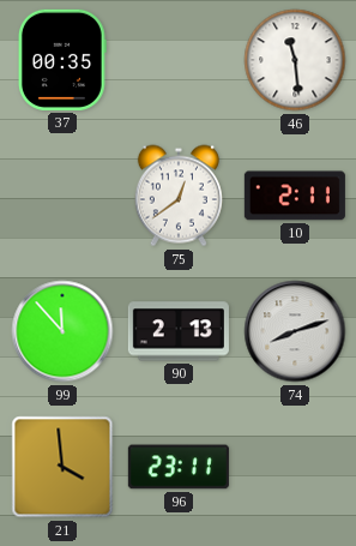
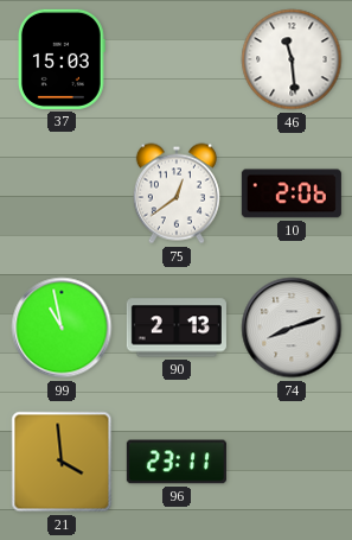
37: 00:35 -> 15:03 (62, 59)
10: 2:11 -> 2:06 (292, 193)
99: 11:53 -> 10:58 (62, 328)
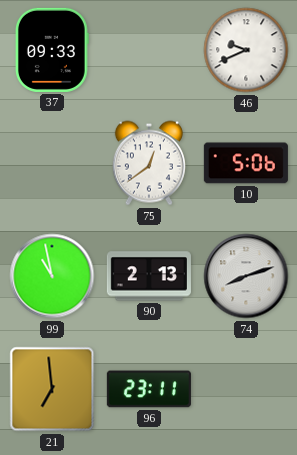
37: 15:03 -> 09:33 (52, 50)
46: 11:29 -> 9:41 (246, 50)
10: 2:06 -> 5:06 (246, 163)
21: 3:59 -> 6:59 (52, 389)
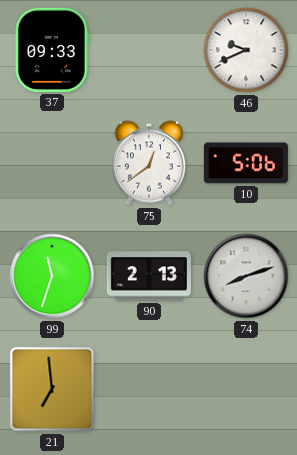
99: 10:58 -> 11:33 (52, 276)
96: 23:11 -> none (149, 389)
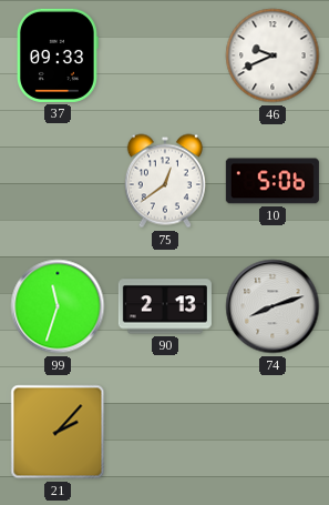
21: 6:59 -> 2:07 (58, 432)
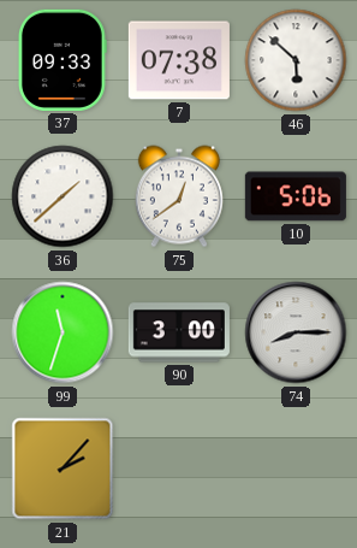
7: none -> 07:38 (179, 60)
46: 9:41 -> 5:52 (296, 60)
36: none -> 1:38 (63, 196)
90: 2:13 -> 3:00 (179, 332)
74: 8:12 -> 8:15 (296, 332)
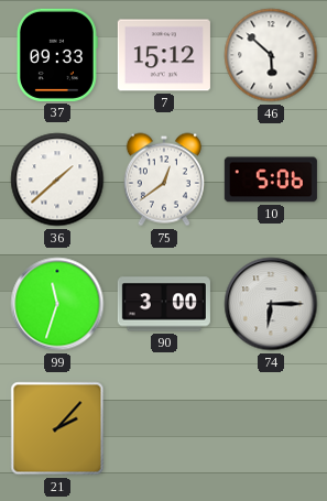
7: 07:38 -> 15:12 (164, 55)
74: 8:15 -> 6:15 (271, 304)
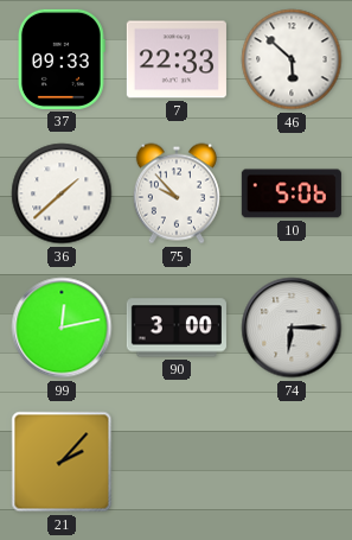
7: 15:12 -> 22:33 (177, 59)
75: 12:39 -> 9:53 (177, 193)
99: 11:33 -> 12:13 (62, 328)
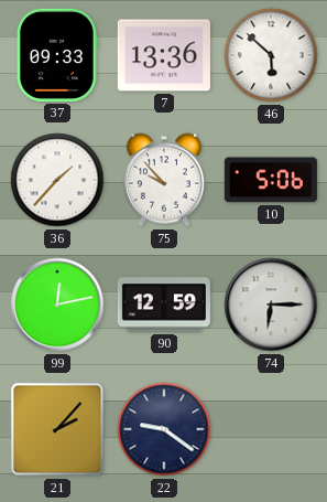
7: 22:33 -> 13:36 (164, 55)
36: 1:38 -> 1:37 (57, 180)
90: 3:00 -> 12:59 (164, 305)
22: none -> 9:21 (164, 429)
